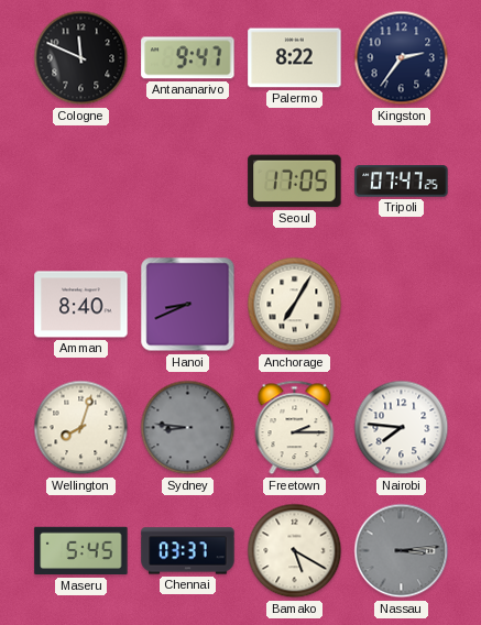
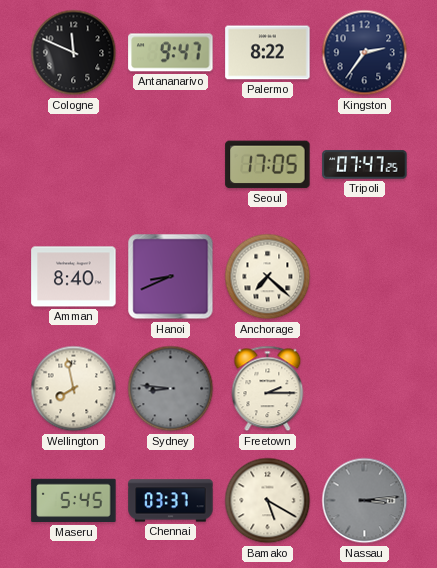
Anchorage: 7:05 -> 7:22 (268, 277)
Wellington: 8:03 -> 7:58 (74, 389)
Nairobi: 7:46 -> none (402, 428)
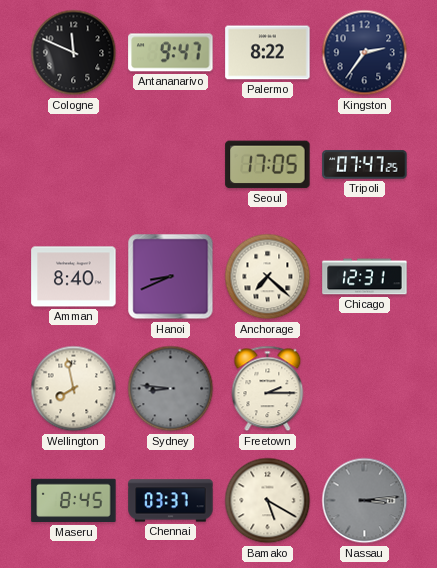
Chicago: none -> 12:31 (365, 277)
Maseru: 5:45 -> 8:45 (74, 501)
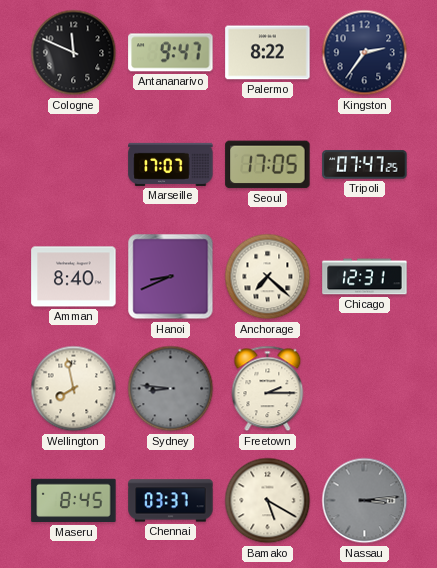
Marseille: none -> 17:07 (171, 164)
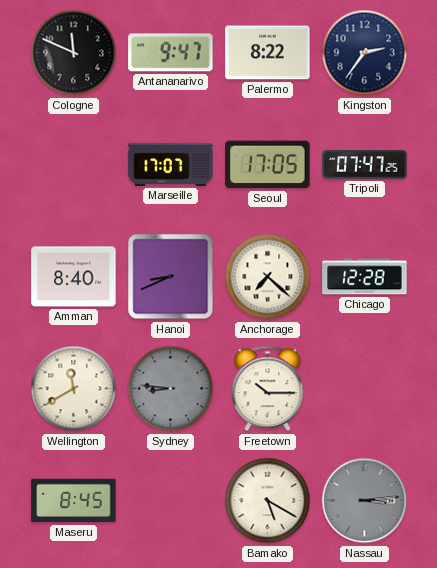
Chicago: 12:31 -> 12:28 (365, 277)
Wellington: 7:58 -> 11:40 (74, 389)
Freetown: 2:15 -> 10:15 (268, 389)
Chennai: 03:37 -> none (171, 501)
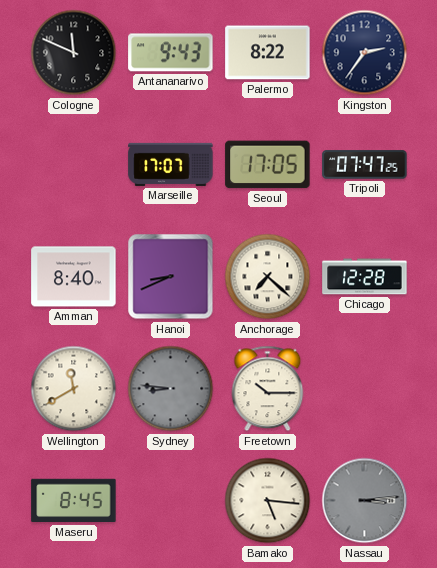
Antananarivo: 9:47 -> 9:43 (171, 53)
Bamako: 5:20 -> 5:16 (268, 501)
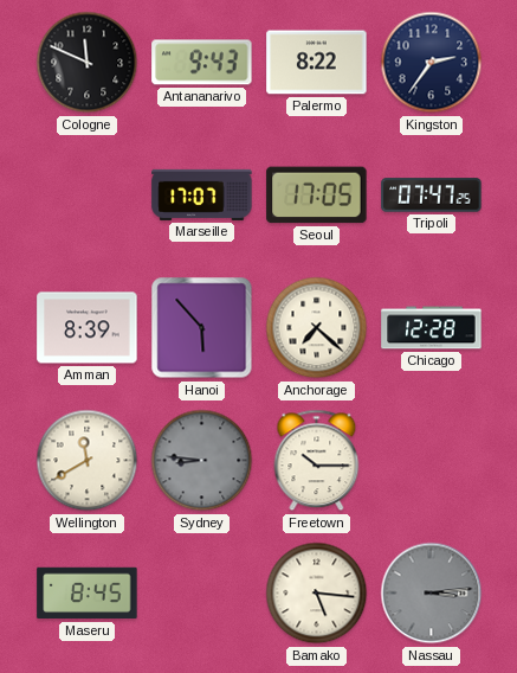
Amman: 8:40 -> 8:39 (88, 328)
Hanoi: 8:41 -> 5:53 (202, 328)
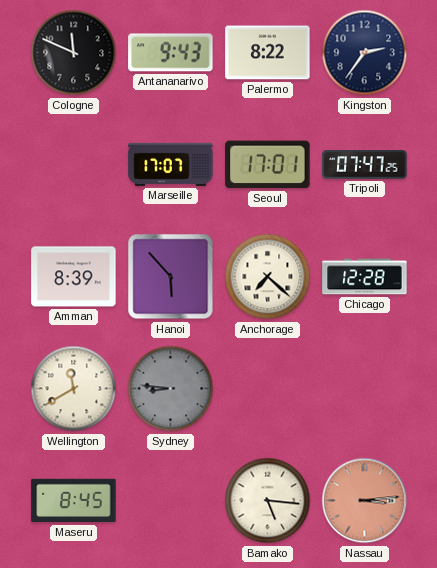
Seoul: 17:05 -> 17:01 (268, 165)
Freetown: 10:15 -> none (317, 461)
Nassau dial: grey -> salmon (365, 501)
